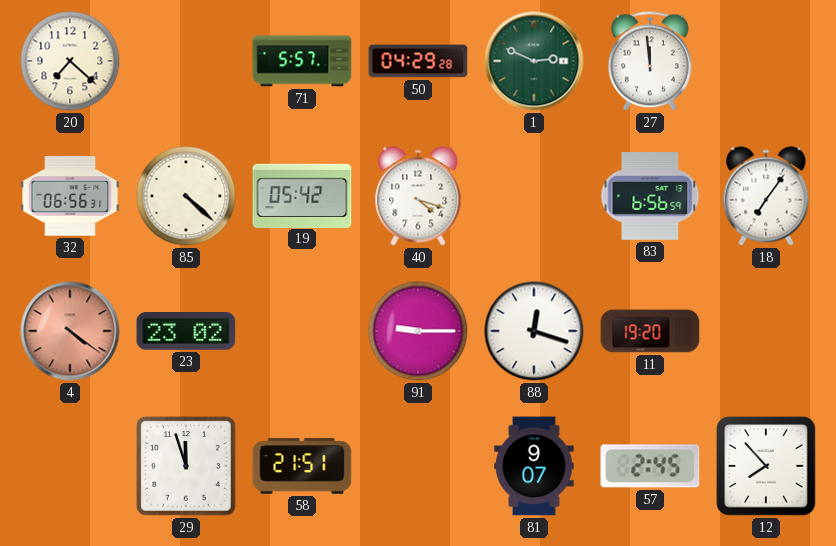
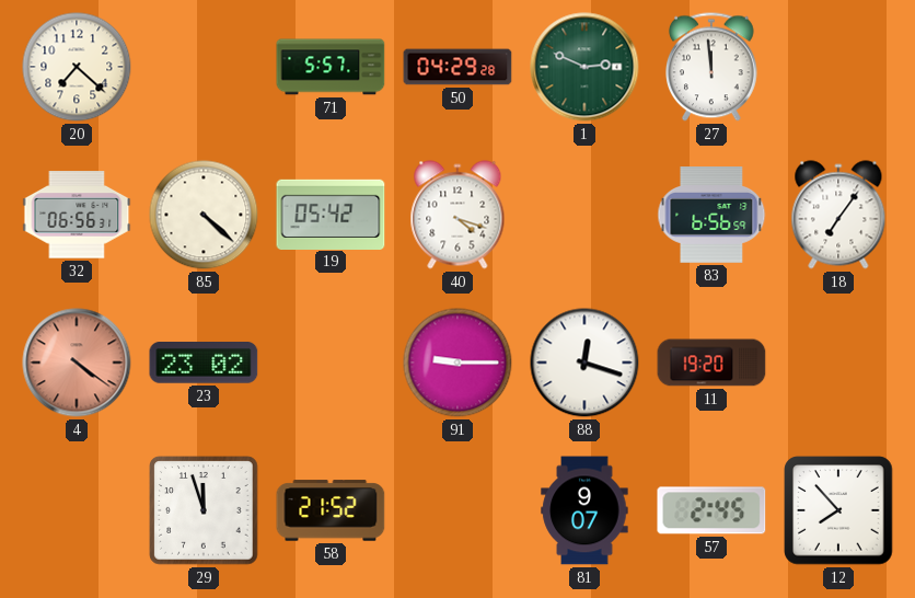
58: 21:51 -> 21:52 (331, 510)
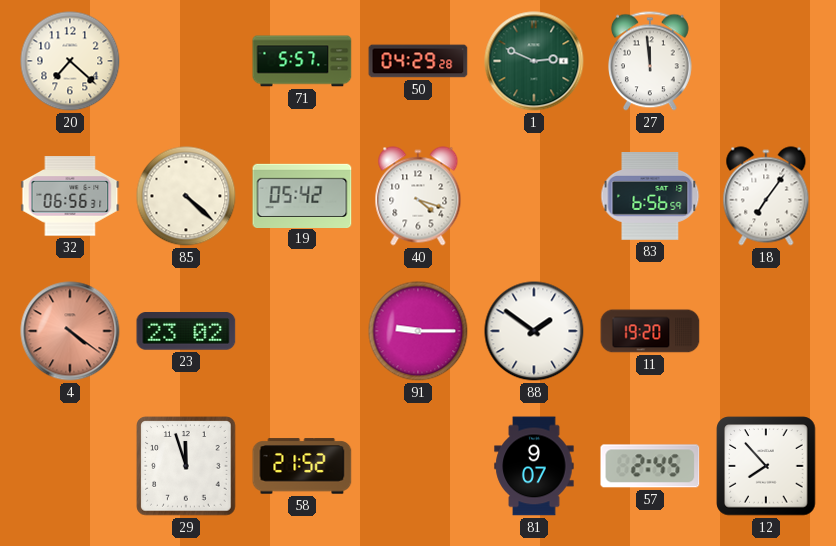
88: 12:18 -> 1:51 (534, 331)
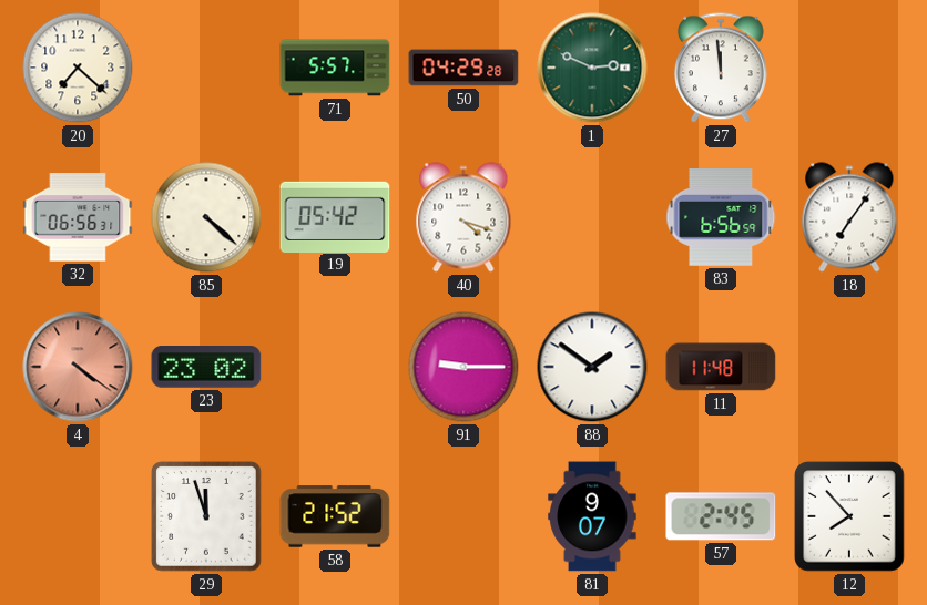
11: 19:20 -> 11:48 (721, 367)
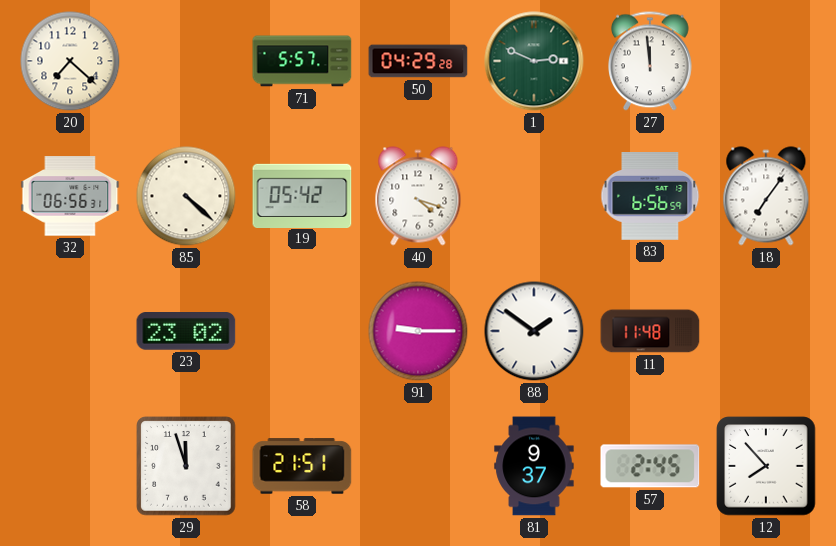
4: 4:21 -> none (78, 367)
58: 21:52 -> 21:51 (302, 466)
81: 9:07 -> 9:37 (534, 466)
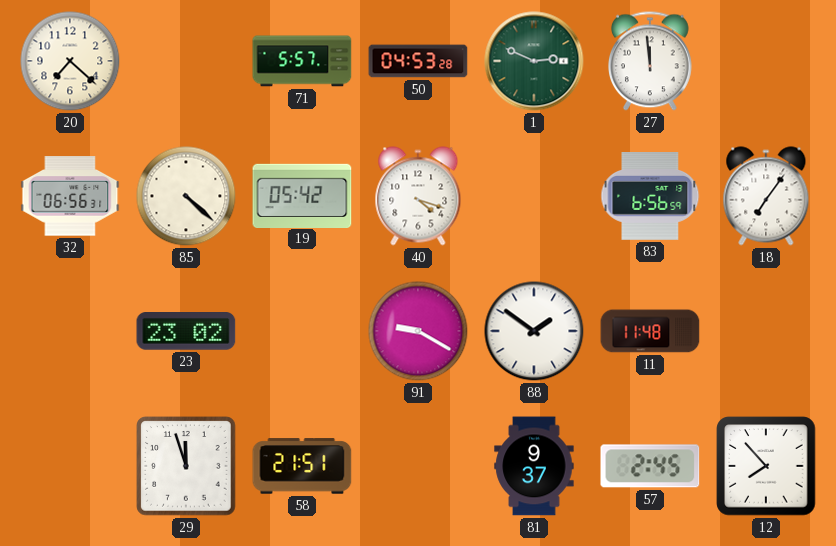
50: 04:29 -> 04:53 (418, 61)
91: 9:15 -> 9:20 (418, 331)
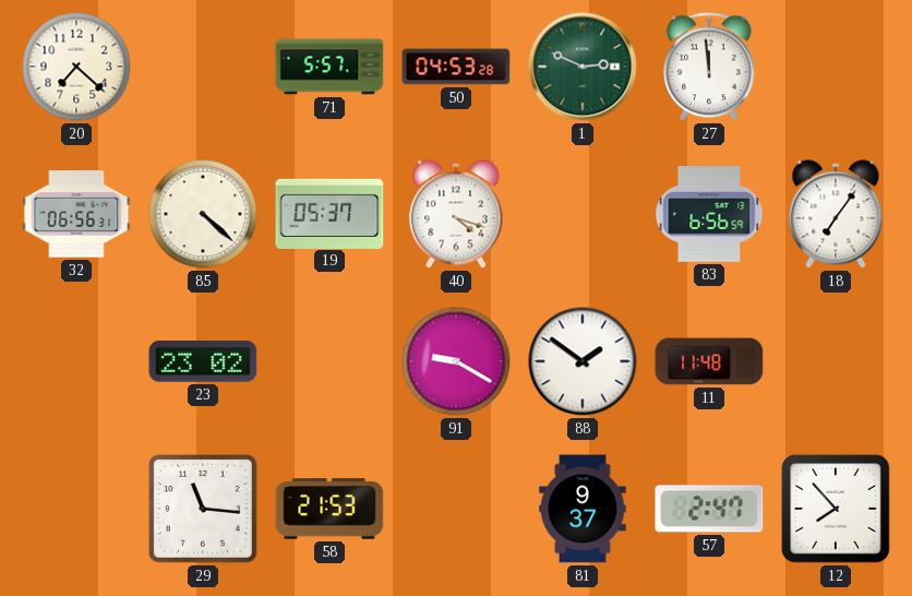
19: 05:42 -> 05:37 (329, 213)
29: 11:57 -> 11:16 (203, 509)
58: 21:51 -> 21:53 (329, 509)
57: 2:45 -> 2:47 (709, 509)
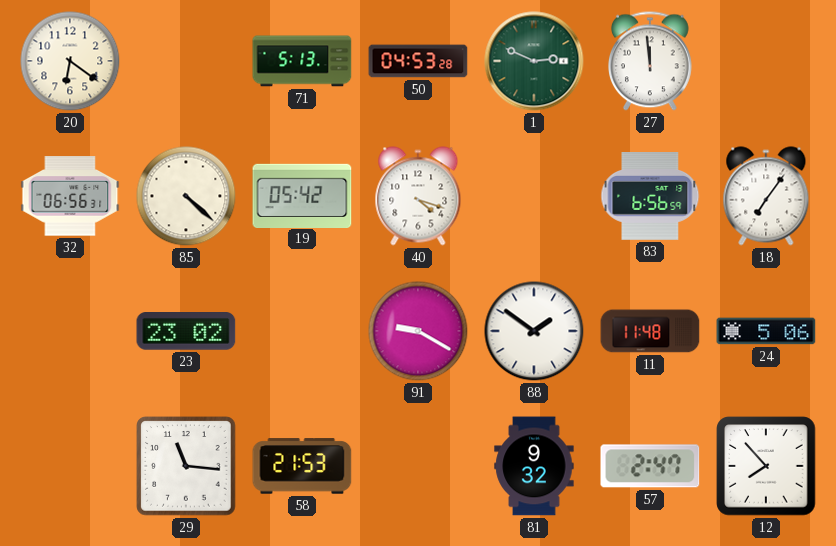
20: 7:22 -> 6:21 (70, 61)
71: 5:57 -> 5:13 (302, 61)
19: 05:37 -> 05:42 (302, 195)
24: none -> 5:06 (766, 331)
81: 9:37 -> 9:32 (534, 466)
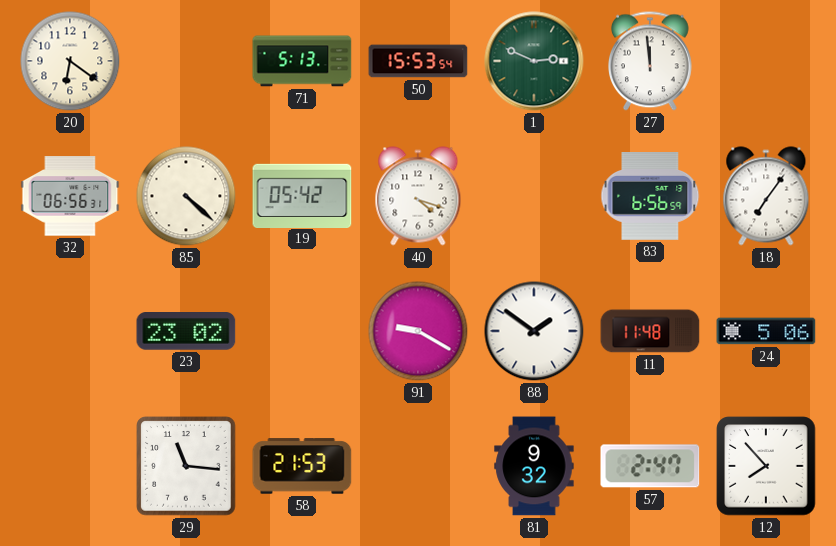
50: 04:53 -> 15:53 (418, 61)
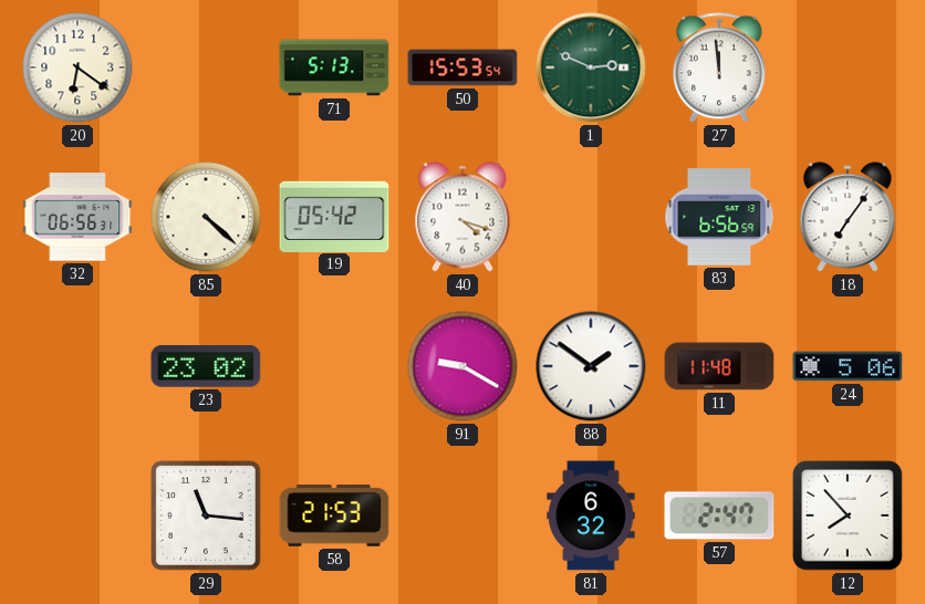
81: 9:32 -> 6:32 (591, 516)
